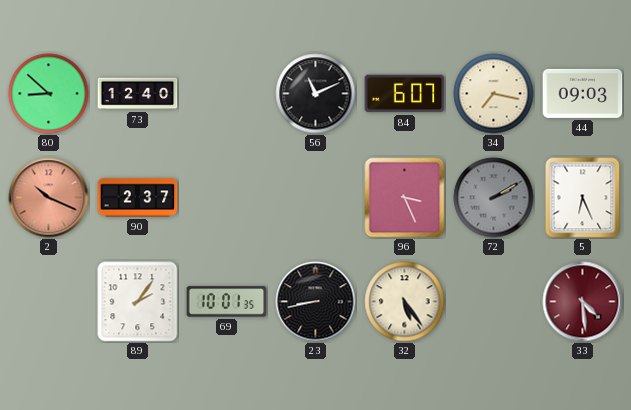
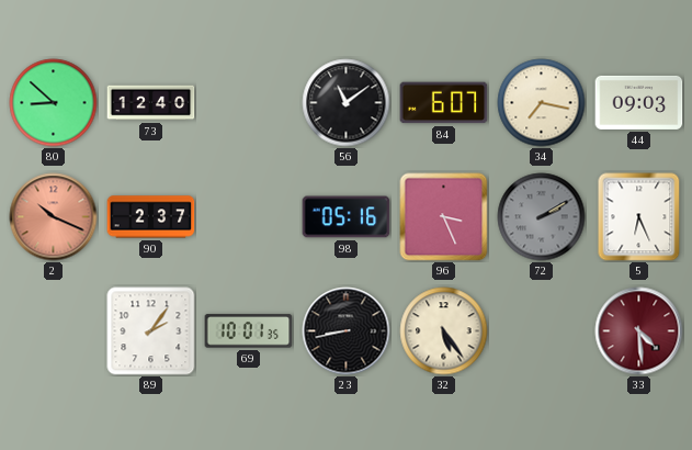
56: 11:11 -> 11:09 (347, 103)
98: none -> 05:16 (347, 217)
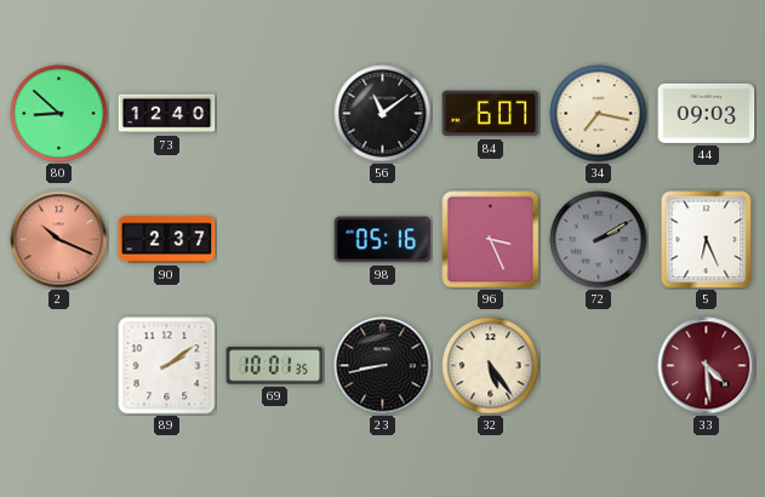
89: 2:06 -> 2:09 (167, 366)
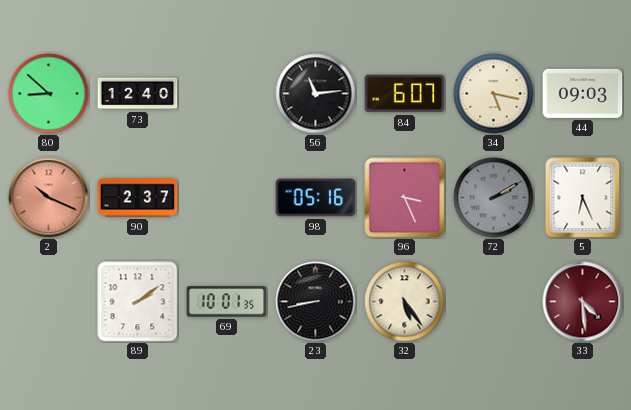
56: 11:09 -> 11:14 (316, 94)
34: 7:17 -> 5:17 (494, 94)
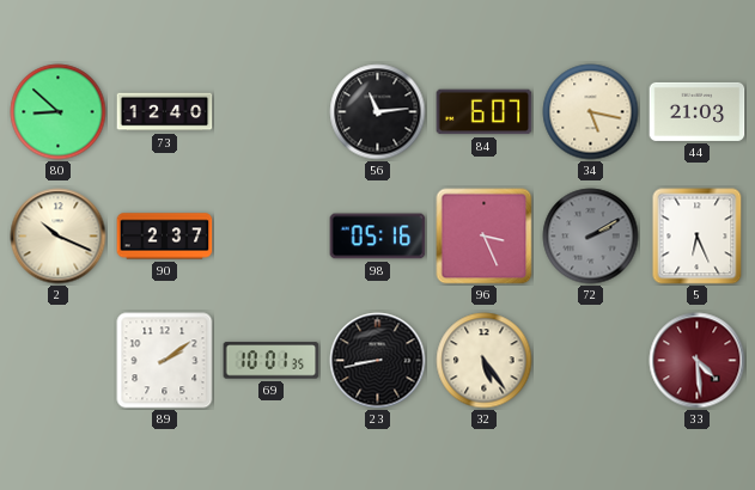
44: 09:03 -> 21:03 (698, 111)
2 dial: salmon -> cream (59, 237)
